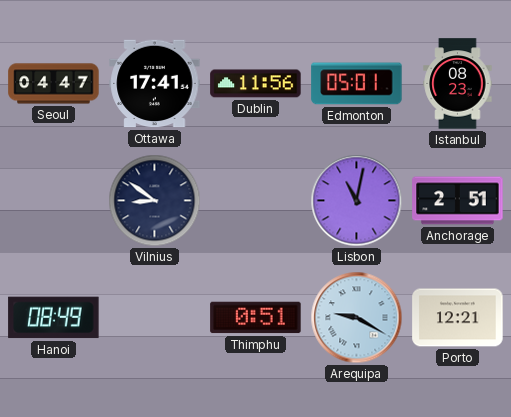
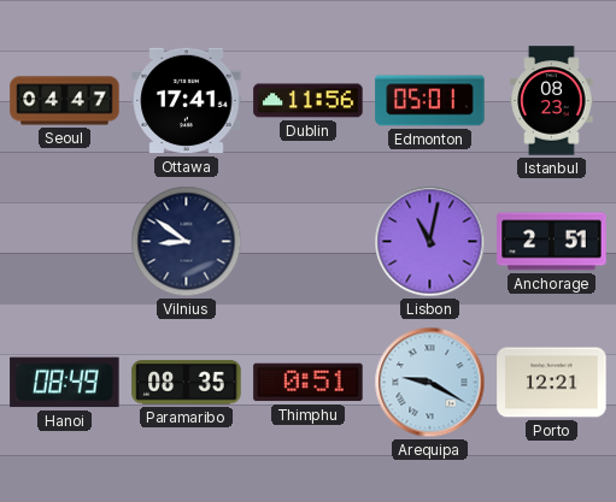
Paramaribo: none -> 08:35 (187, 383)
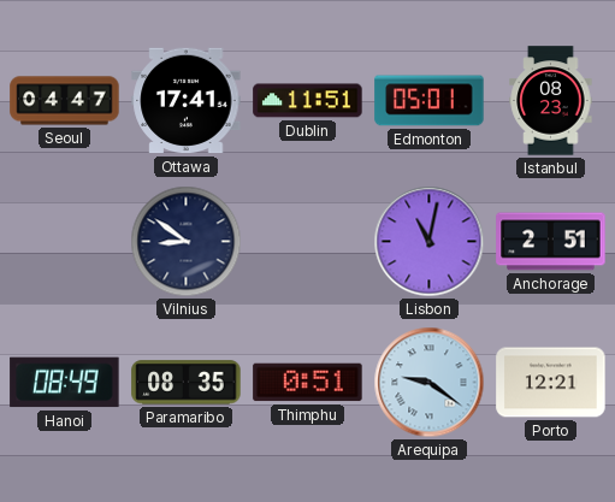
Dublin: 11:56 -> 11:51 (308, 101)
Arequipa: 9:20 -> 9:21 (430, 383)
